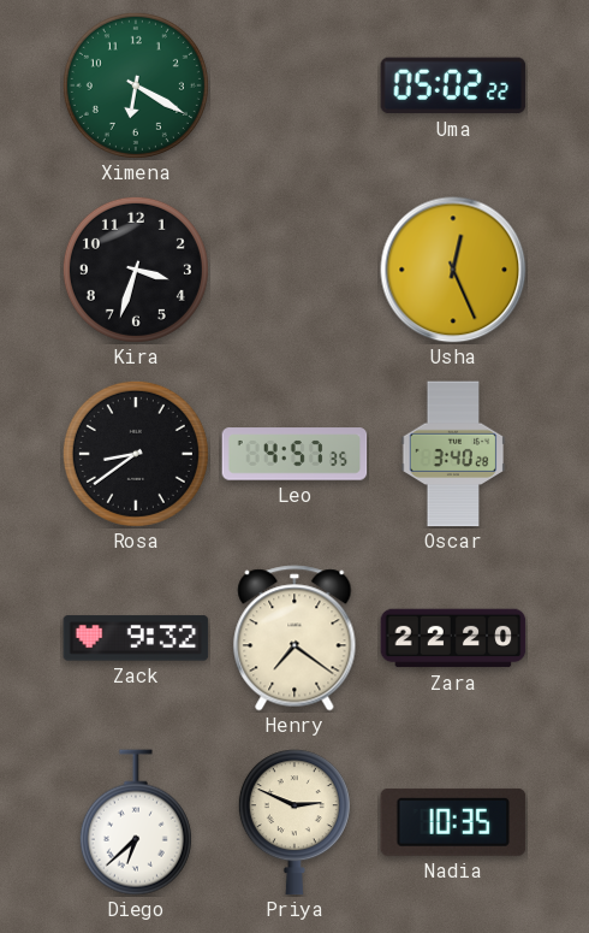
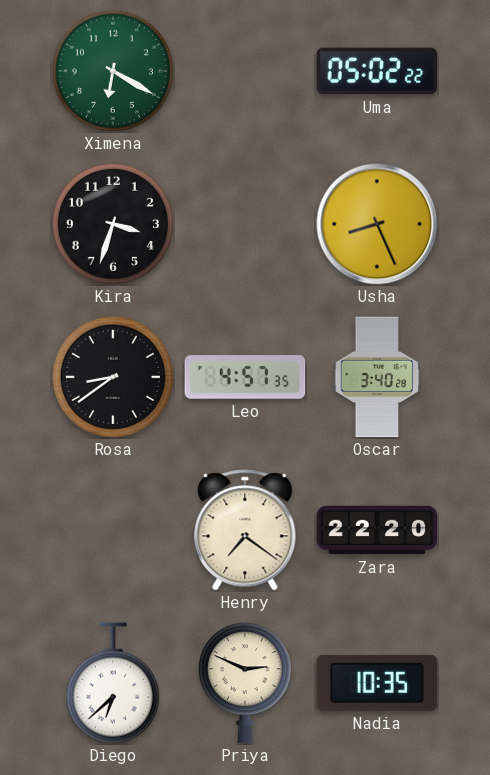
Usha: 12:26 -> 8:26 (377, 224)
Zack: 9:32 -> none (136, 638)
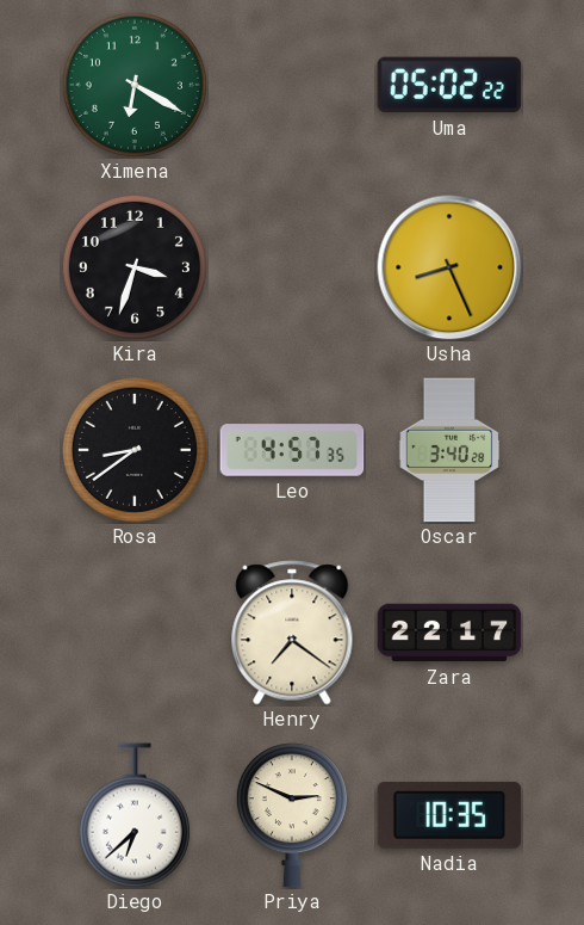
Zara: 22:20 -> 22:17 (449, 633)
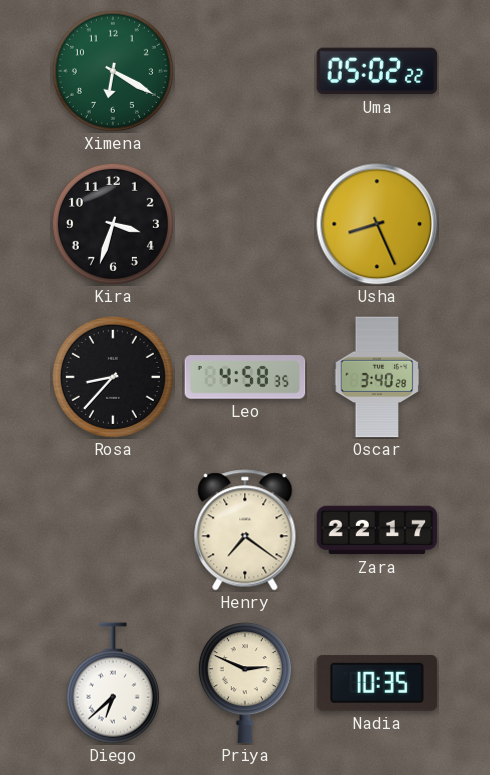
Rosa: 8:39 -> 8:37 (113, 377)
Leo: 4:57 -> 4:58 (245, 377)
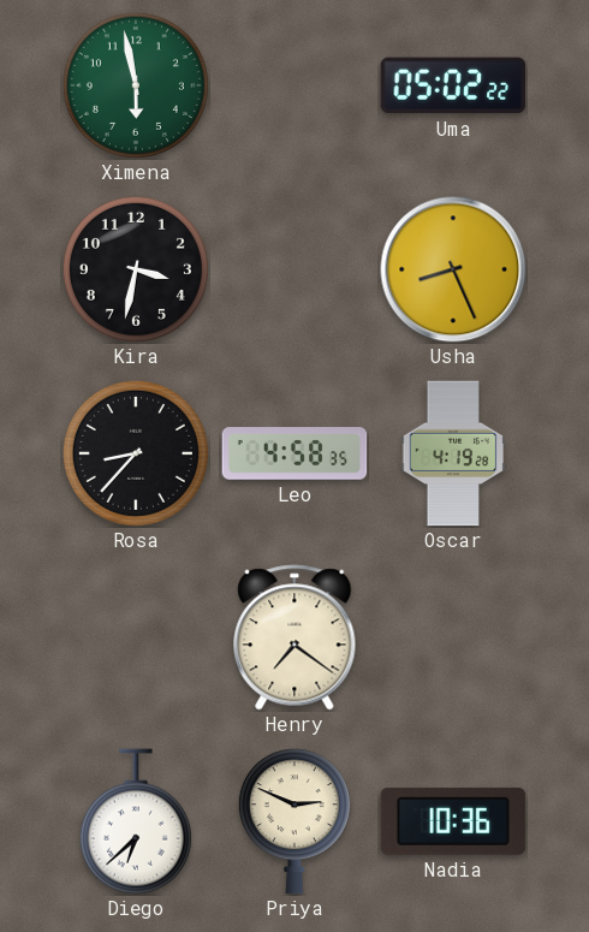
Ximena: 6:20 -> 5:58 (136, 85)
Kira: 3:33 -> 3:32 (136, 269)
Oscar: 3:40 -> 4:19 (453, 453)
Zara: 22:17 -> none (377, 530)
Nadia: 10:35 -> 10:36 (453, 821)
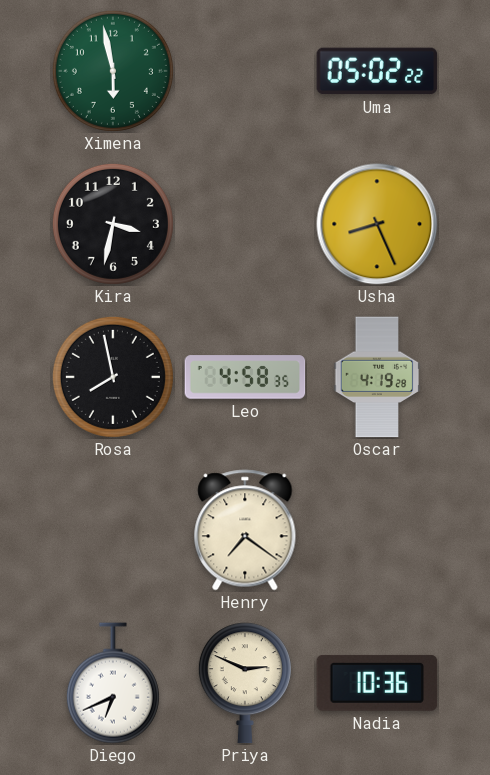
Rosa: 8:37 -> 7:58 (113, 377)
Diego: 6:38 -> 6:41 (113, 683)
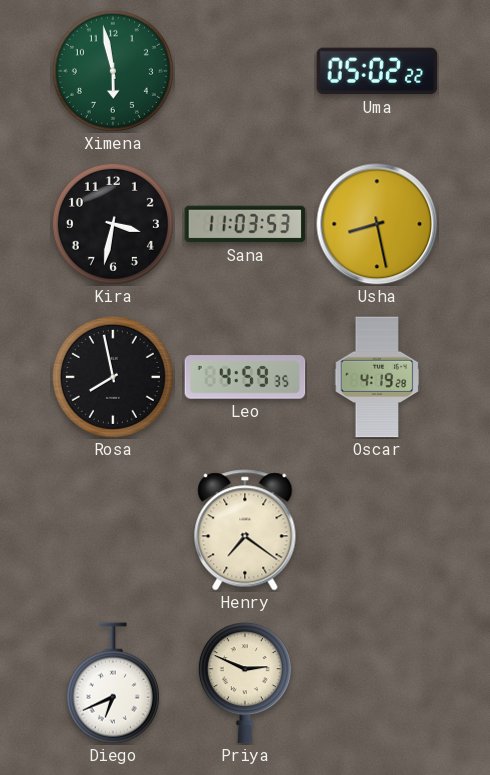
Sana: none -> 11:03 (245, 224)
Usha: 8:26 -> 8:28 (377, 224)
Leo: 4:58 -> 4:59 (245, 377)
Nadia: 10:36 -> none (377, 683)
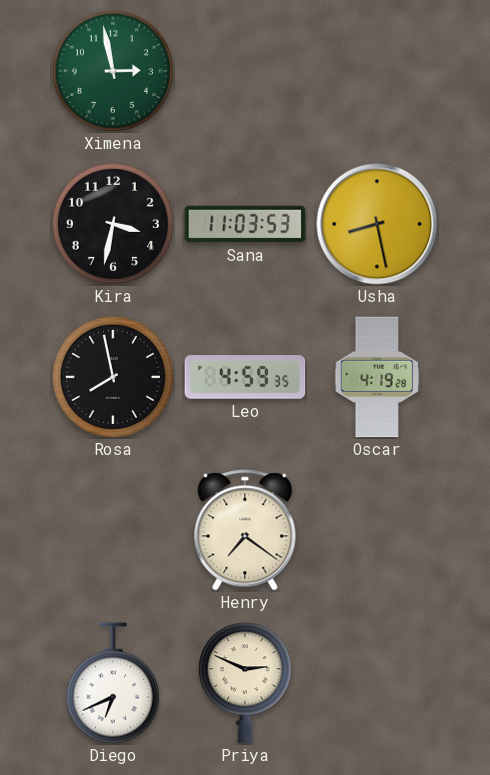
Ximena: 5:58 -> 2:58 (113, 71)
Uma: 05:02 -> none (377, 71)
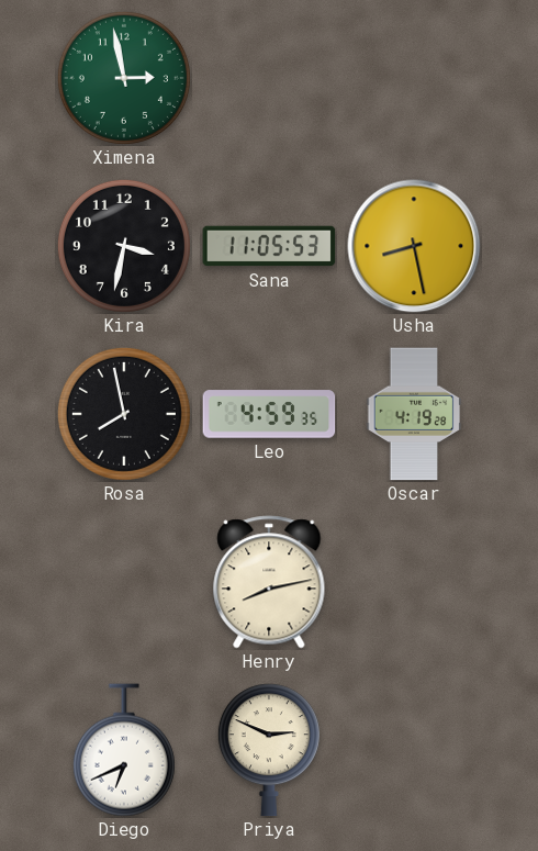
Sana: 11:03 -> 11:05 (269, 246)
Henry: 7:21 -> 8:13 (269, 582)
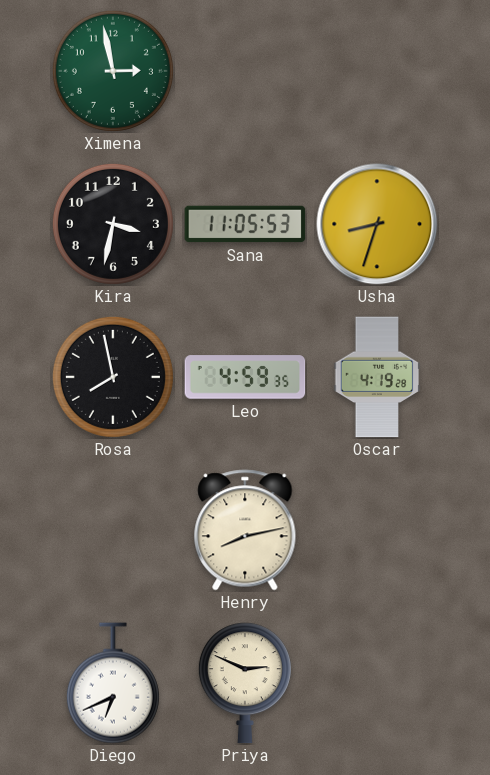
Usha: 8:28 -> 8:33 (377, 224)
